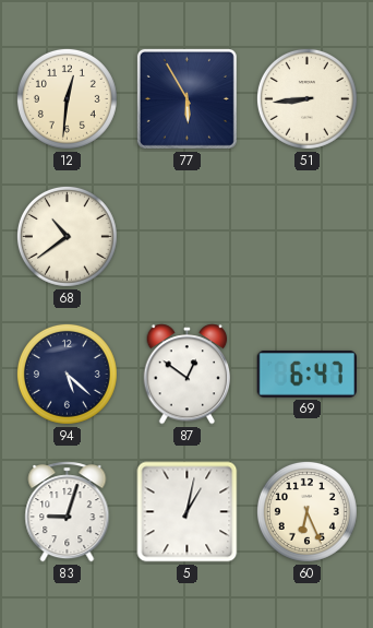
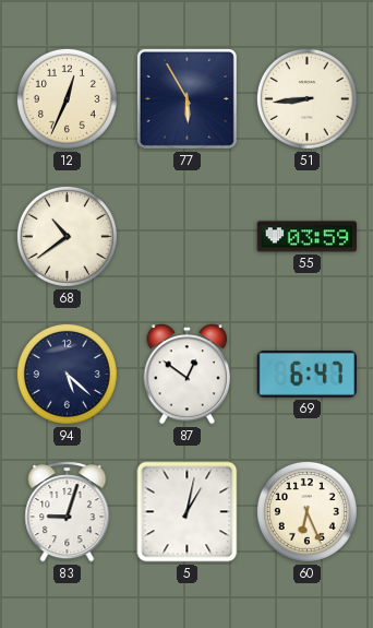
12: 12:31 -> 12:34 (67, 98)
55: none -> 03:59 (308, 237)
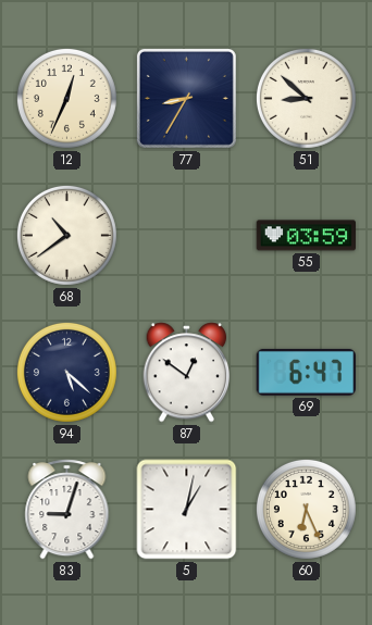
77: 5:55 -> 8:35 (186, 98)
51: 8:44 -> 8:52 (306, 98)
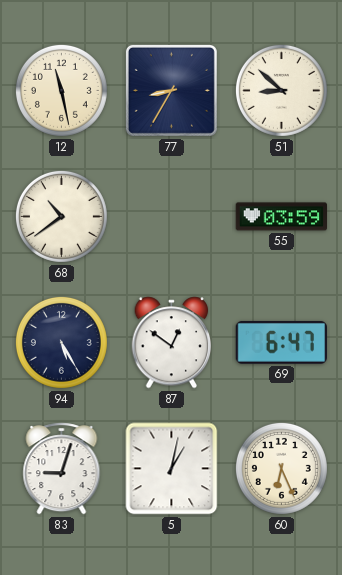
12: 12:34 -> 11:28 (61, 90)
94: 5:22 -> 5:25 (61, 342)
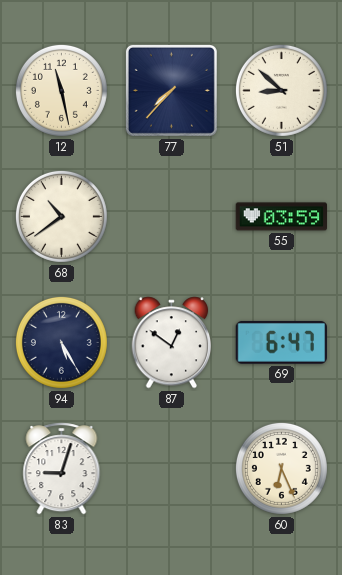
77: 8:35 -> 7:37 (171, 90)
5: 1:02 -> none (172, 469)
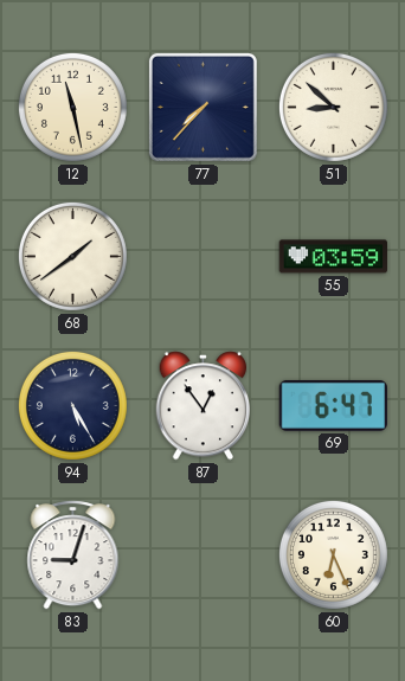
68: 10:39 -> 1:39 (72, 256)
87: 12:51 -> 12:54 (204, 406)
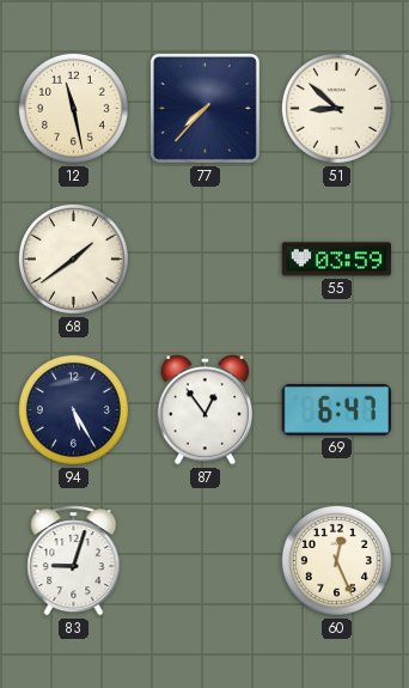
60: 6:26 -> 12:26 (336, 560)
